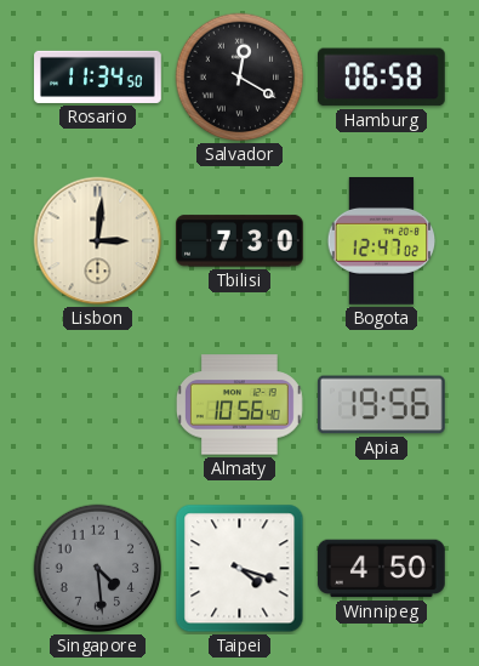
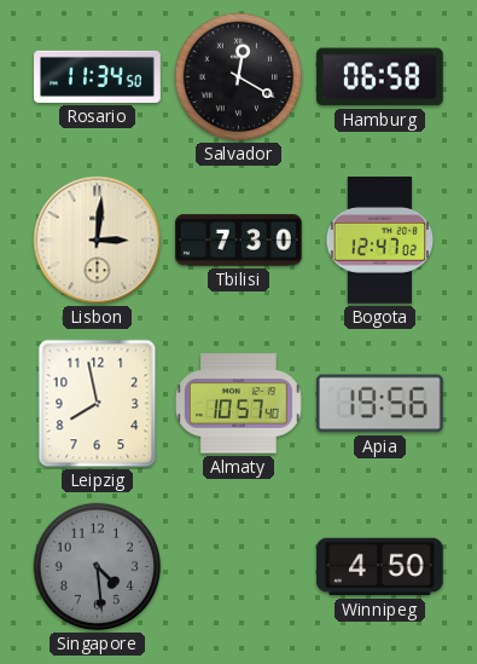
Leipzig: none -> 7:58 (98, 404)
Almaty: 10:56 -> 10:57 (238, 404)
Taipei: 4:18 -> none (240, 569)
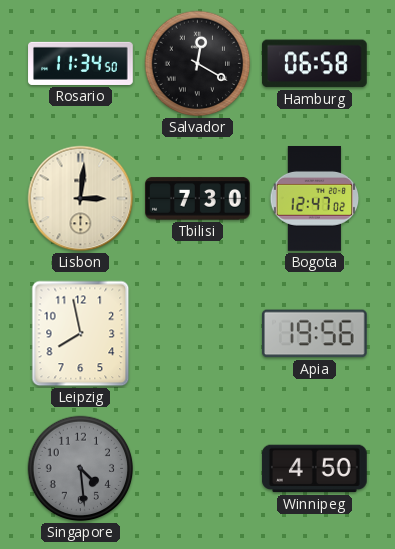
Almaty: 10:57 -> none (238, 404)
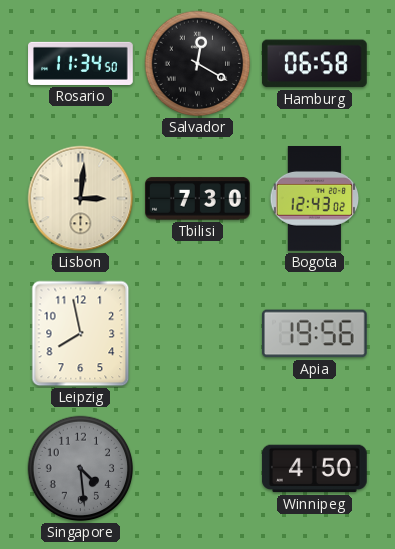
Bogota: 12:47 -> 12:43 (315, 199)
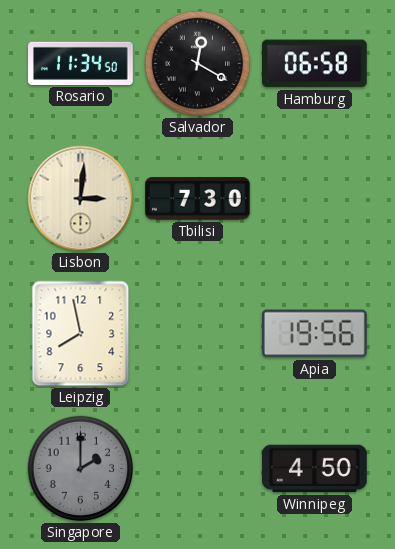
Bogota: 12:43 -> none (315, 199)
Singapore: 4:29 -> 2:00 (81, 469)
